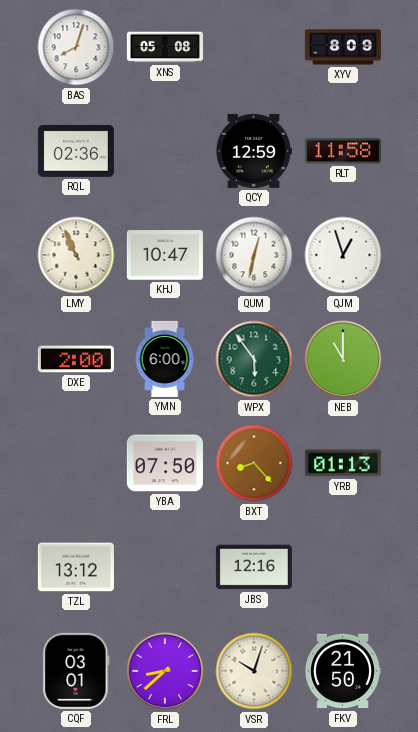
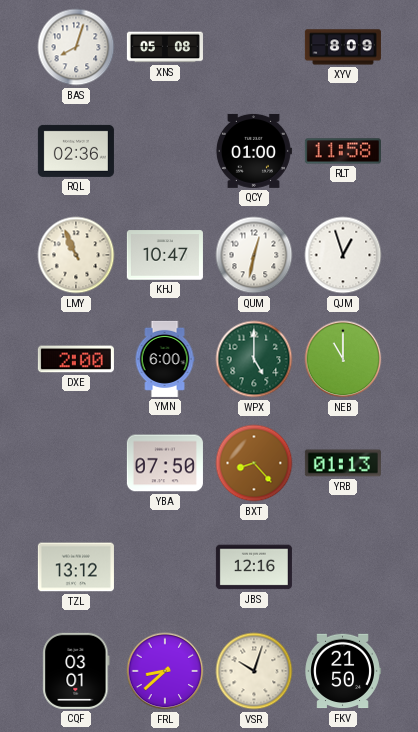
QCY: 12:59 -> 01:00 (253, 151)
WPX: 5:54 -> 5:00 (254, 359)
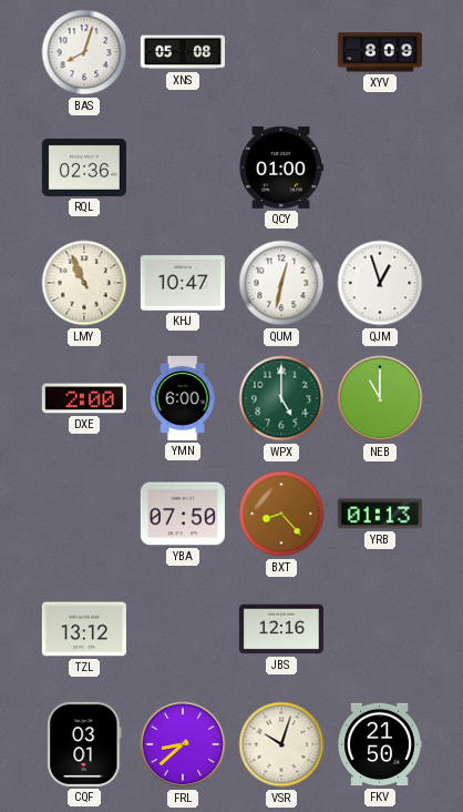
RLT: 11:58 -> none (343, 151)
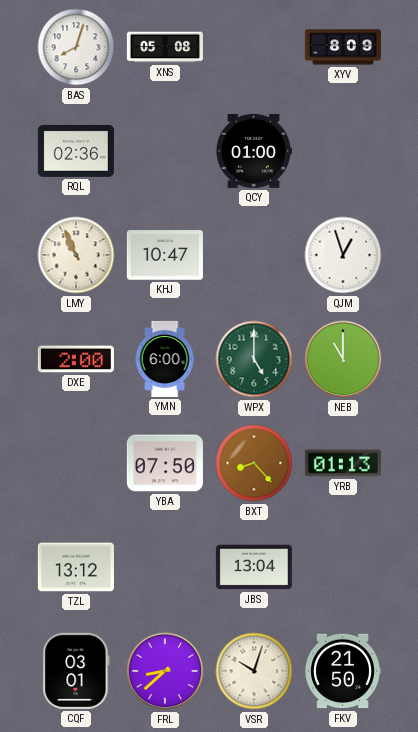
QUM: 12:32 -> none (281, 283)
JBS: 12:16 -> 13:04 (254, 567)
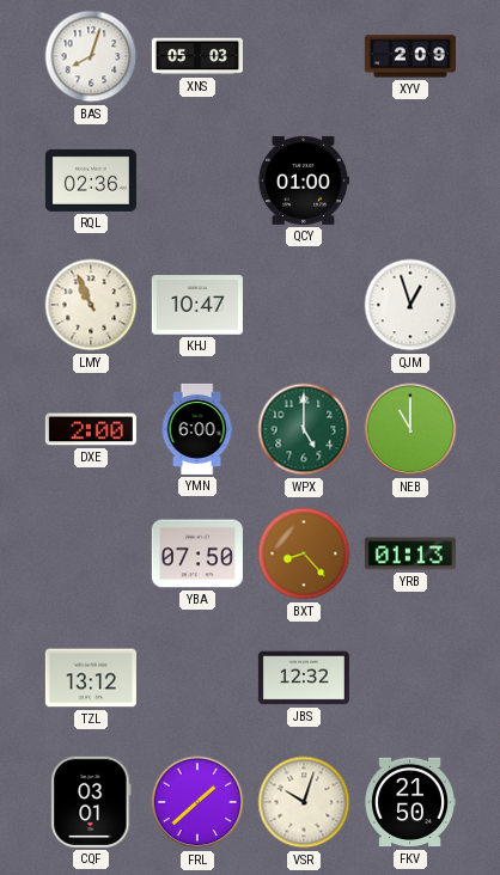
XNS: 05:08 -> 05:03 (197, 56)
XYV: 8:09 -> 2:09 (410, 56)
JBS: 13:04 -> 12:32 (304, 678)
FRL: 8:38 -> 1:38 (197, 802)
